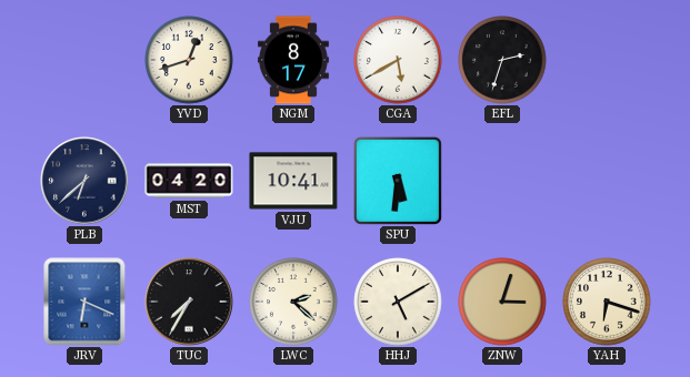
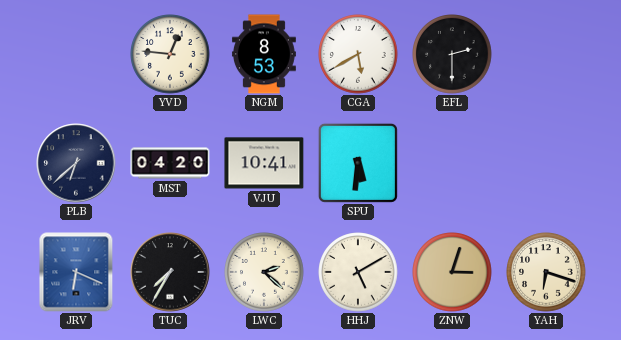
YVD: 12:42 -> 12:46 (170, 54)
NGM: 8:17 -> 8:53 (264, 54)
EFL: 2:33 -> 2:30 (452, 54)
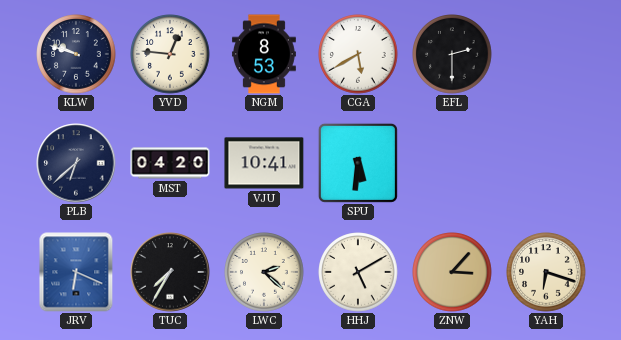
KLW: none -> 9:48 (76, 54)
ZNW: 3:03 -> 3:07 (452, 272)
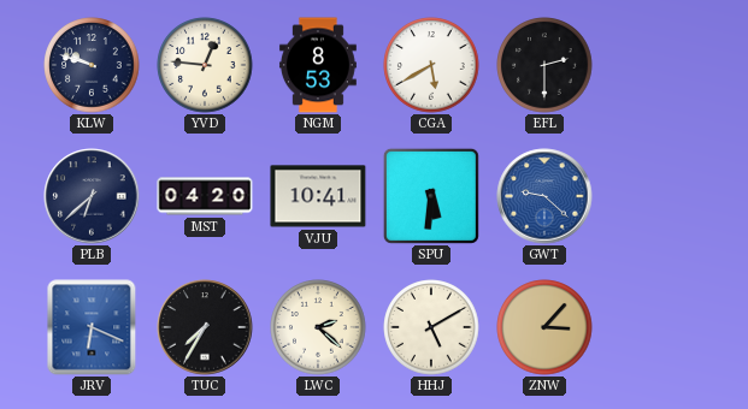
GWT: none -> 9:22 (544, 196)
YAH: 6:18 -> none (546, 272)
